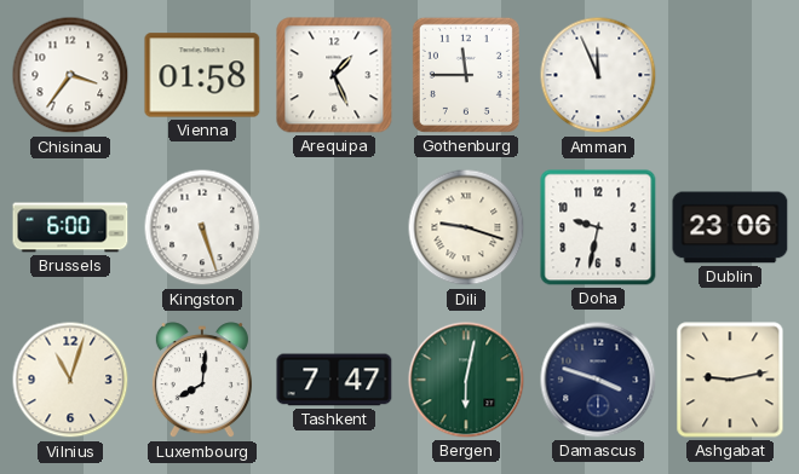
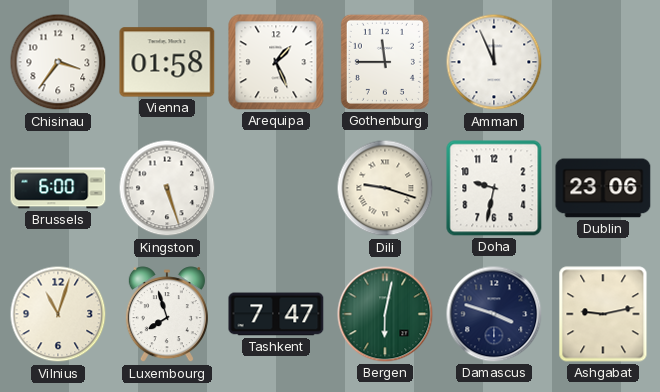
Luxembourg: 8:01 -> 7:57 (167, 315)
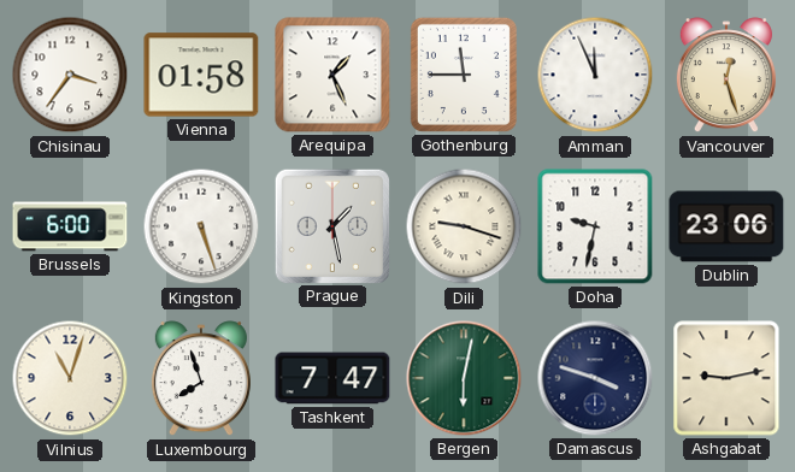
Vancouver: none -> 12:27 (726, 76)
Prague: none -> 1:28 (331, 225)
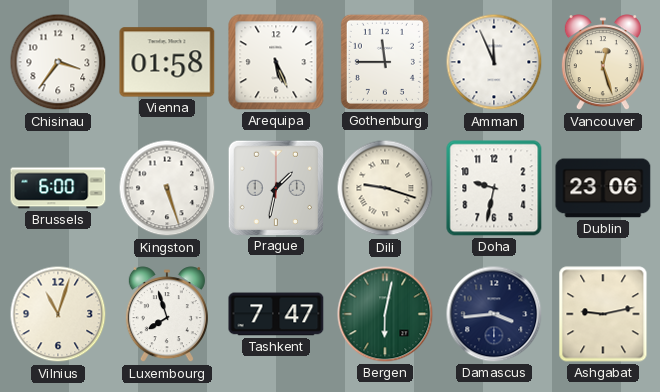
Arequipa: 1:26 -> 5:26 (276, 62)
Prague: 1:28 -> 1:32 (275, 187)
Damascus: 3:48 -> 3:44 (494, 314)
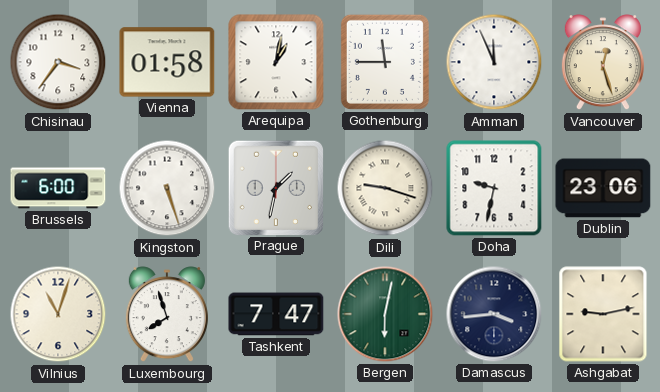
Arequipa: 5:26 -> 1:02 (276, 62)
